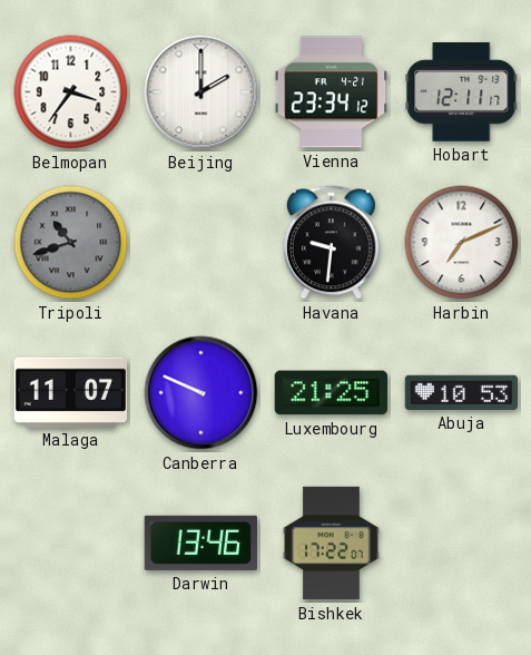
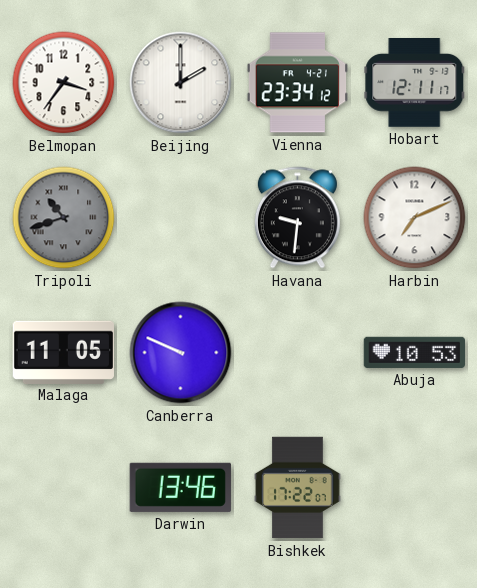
Malaga: 11:07 -> 11:05 (63, 352)
Luxembourg: 21:25 -> none (331, 393)
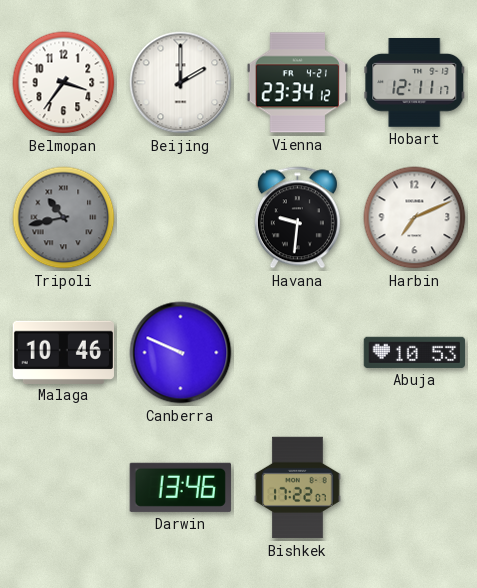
Tripoli: 10:42 -> 10:43 (64, 218)
Malaga: 11:05 -> 10:46 (63, 352)
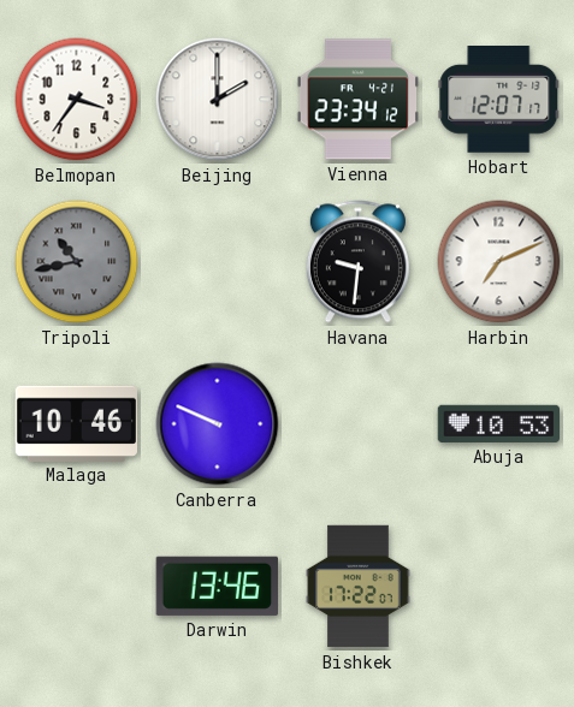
Hobart: 12:11 -> 12:07 (499, 100)
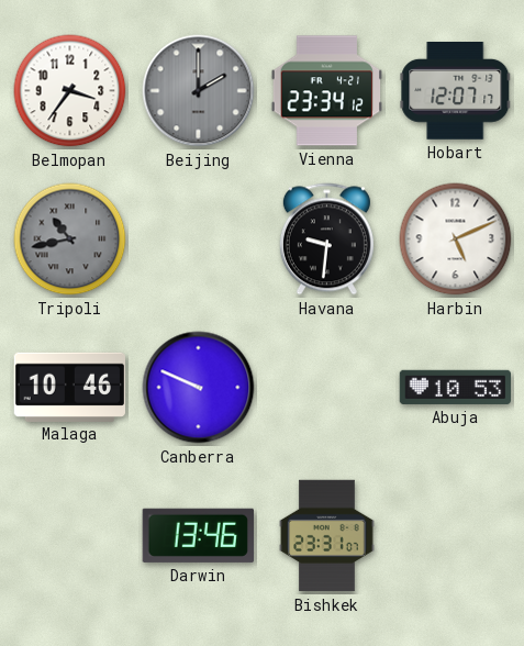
Beijing dial: white -> grey (199, 91)
Harbin: 7:11 -> 5:11 (456, 240)
Bishkek: 17:22 -> 23:31 (327, 536)
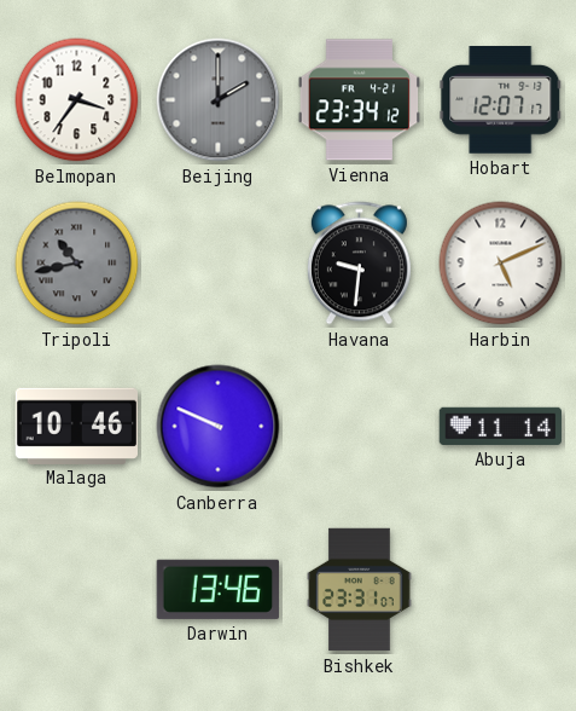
Abuja: 10:53 -> 11:14 (501, 426)
